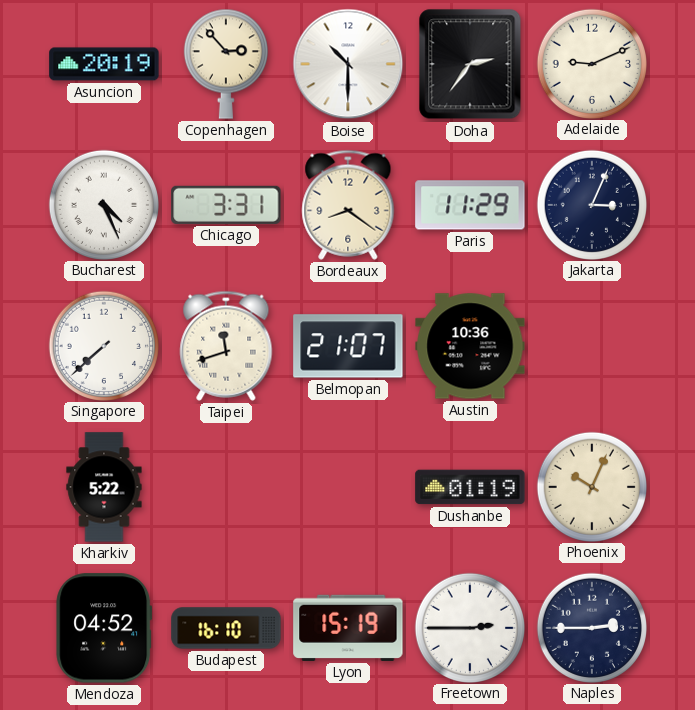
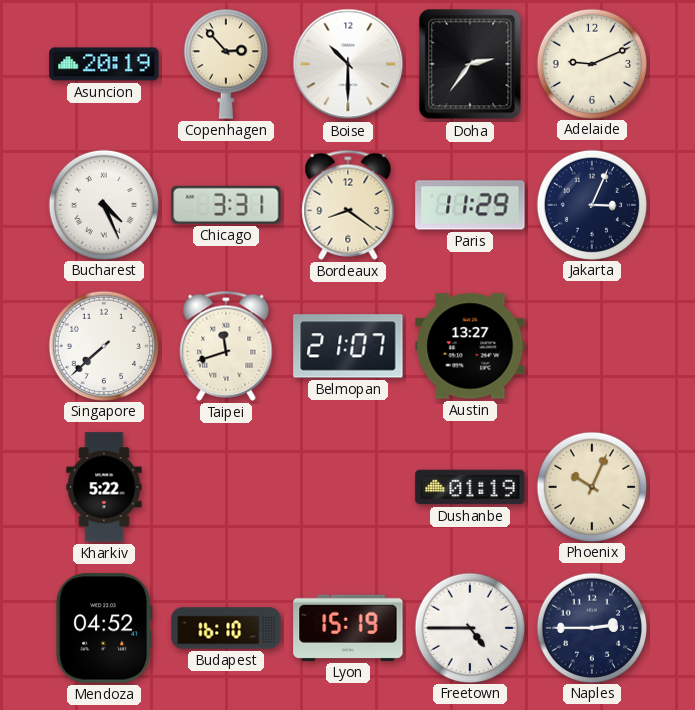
Austin: 10:36 -> 13:27 (470, 346)
Freetown: 2:45 -> 4:45 (469, 627)
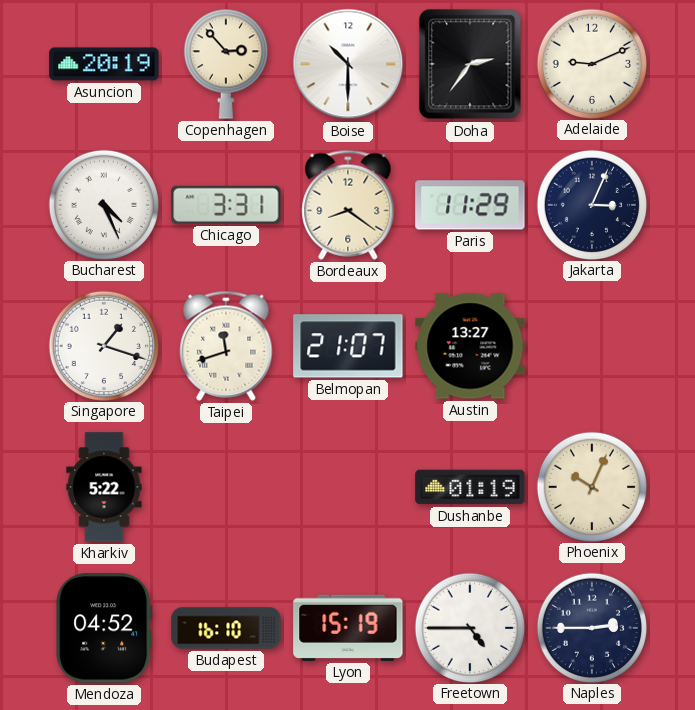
Singapore: 7:38 -> 1:18 (103, 345)
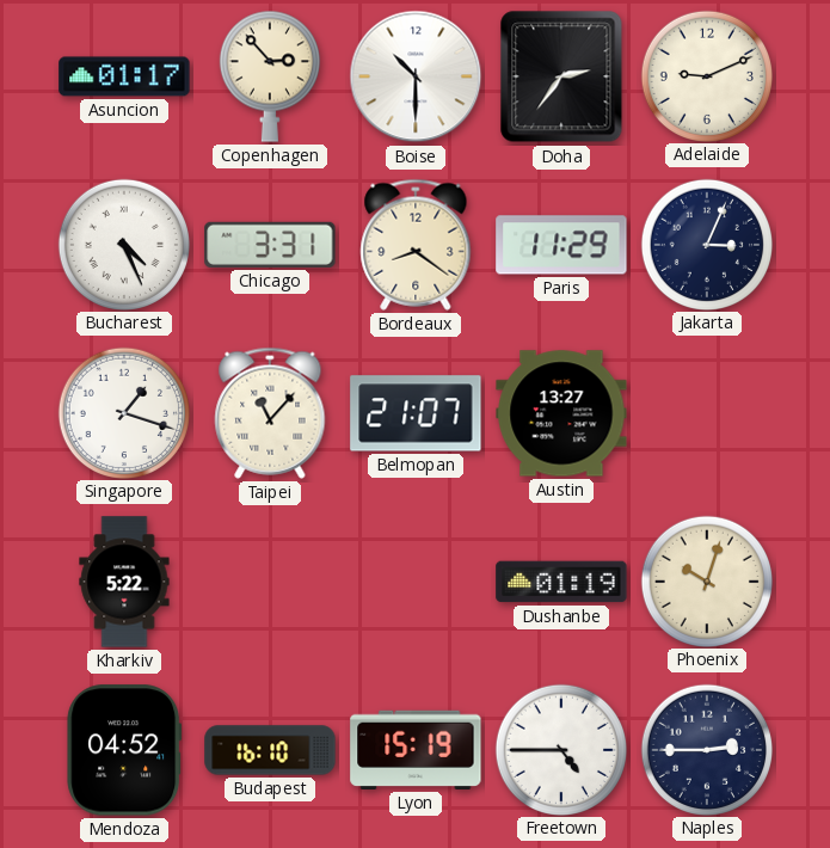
Asuncion: 20:19 -> 01:17 (124, 76)
Taipei: 11:42 -> 11:07 (270, 413)
Phoenix: 10:04 -> 10:03 (706, 580)
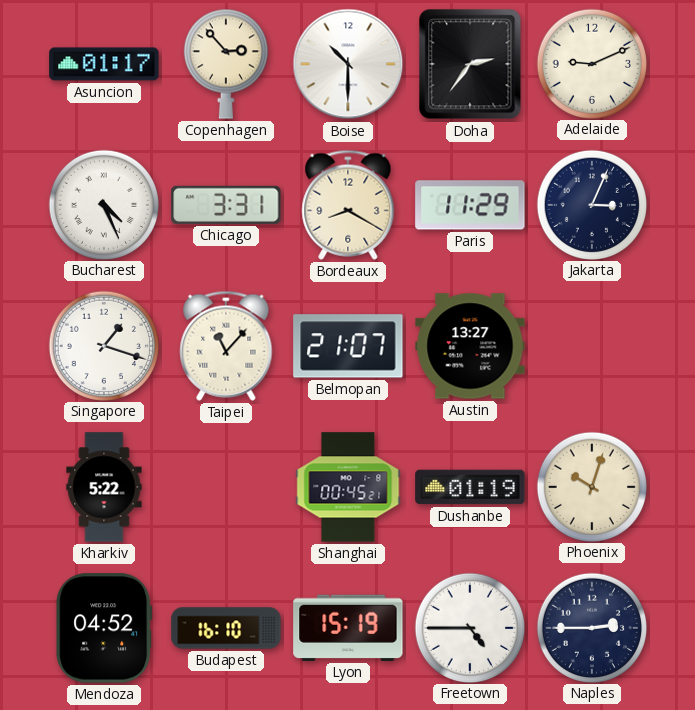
Bordeaux: 8:21 -> 8:20 (348, 205)
Shanghai: none -> 00:45 (348, 487)
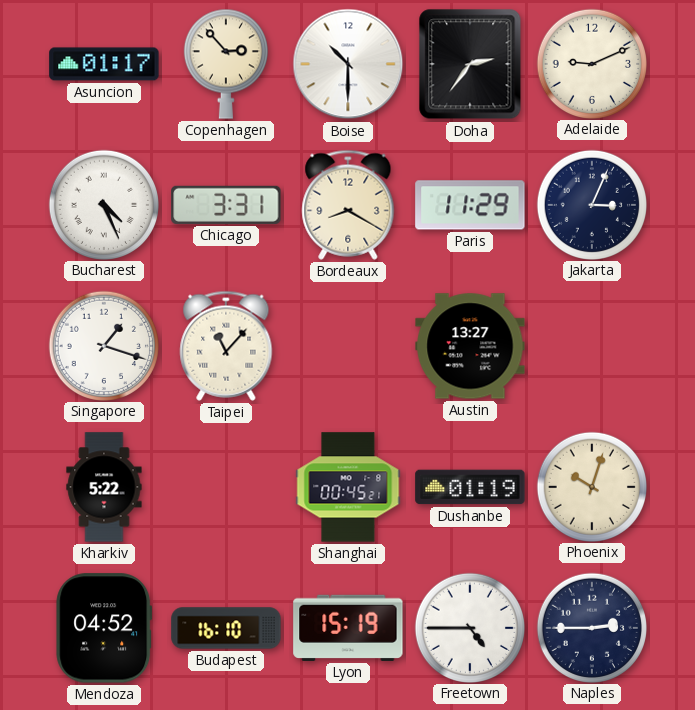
Belmopan: 21:07 -> none (348, 346)
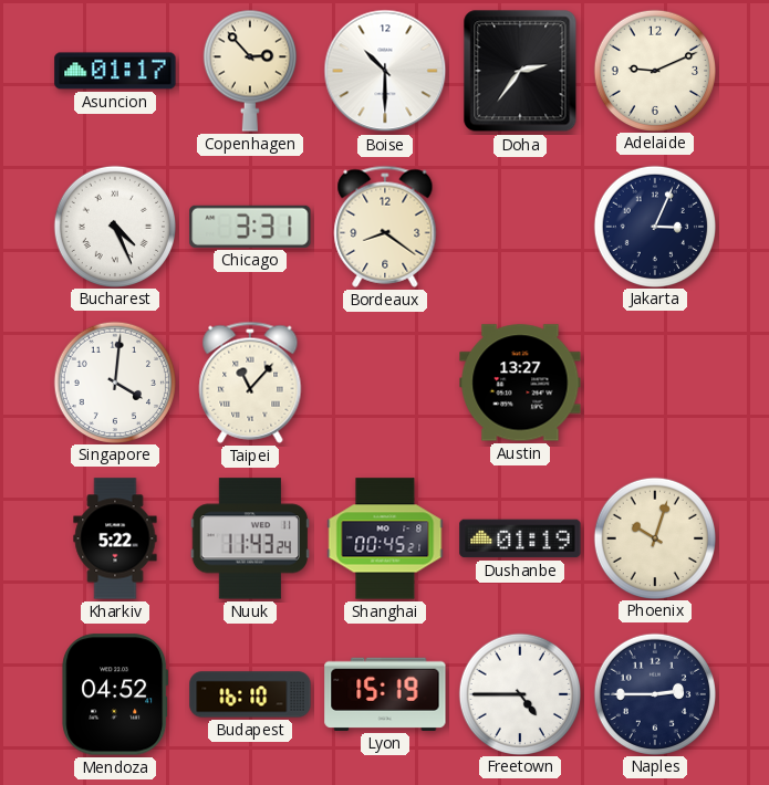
Bordeaux: 8:20 -> 8:21 (385, 227)
Paris: 11:29 -> none (470, 205)
Singapore: 1:18 -> 4:01 (114, 381)
Nuuk: none -> 11:43 (249, 538)
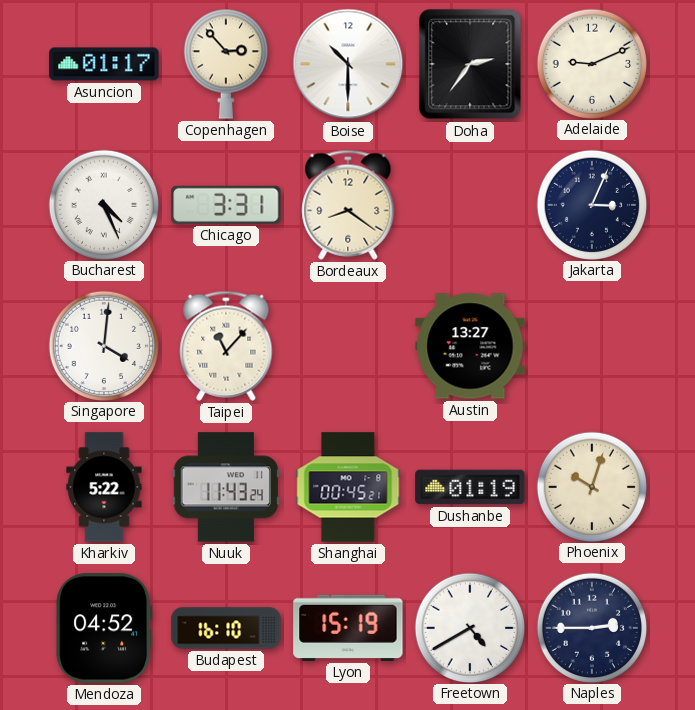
Freetown: 4:45 -> 4:40 (469, 627)
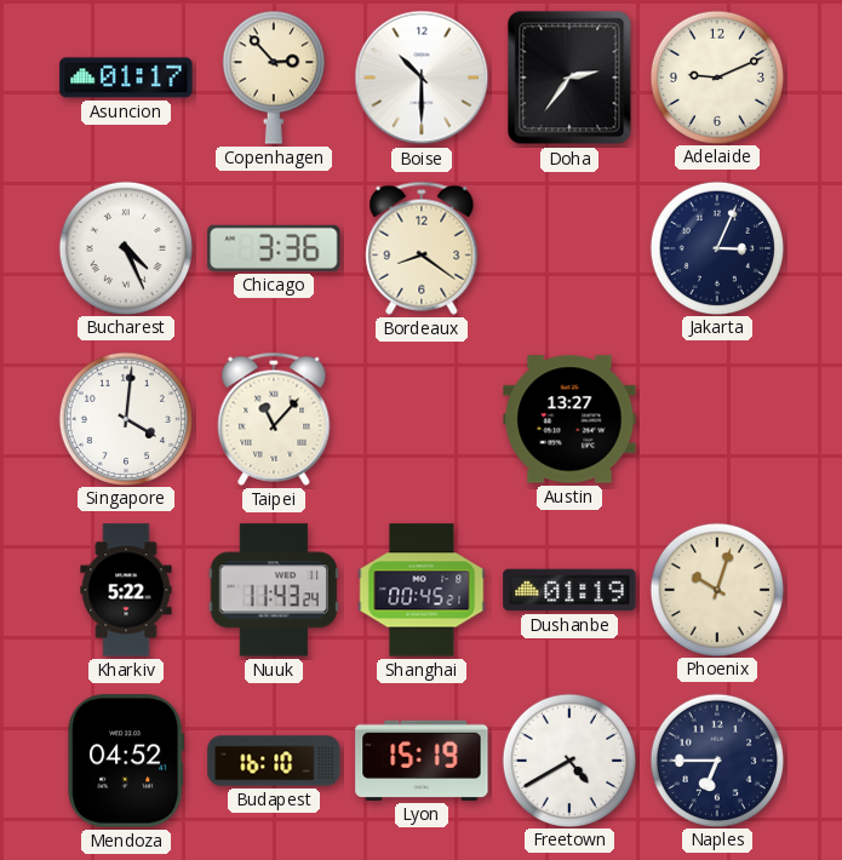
Chicago: 3:31 -> 3:36 (274, 248)
Naples: 2:45 -> 6:45 (716, 759)
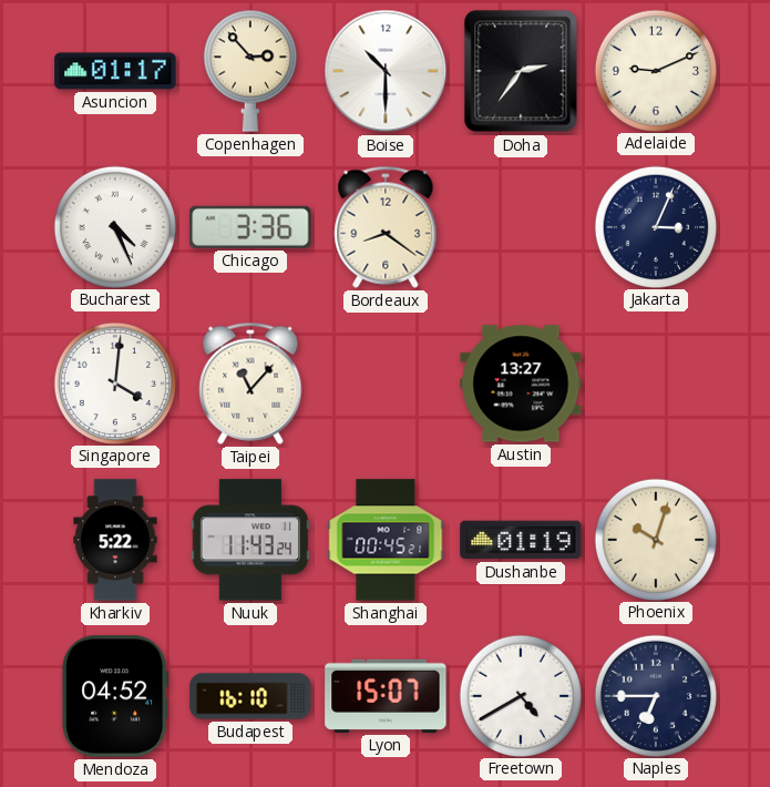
Lyon: 15:19 -> 15:07 (386, 696)
